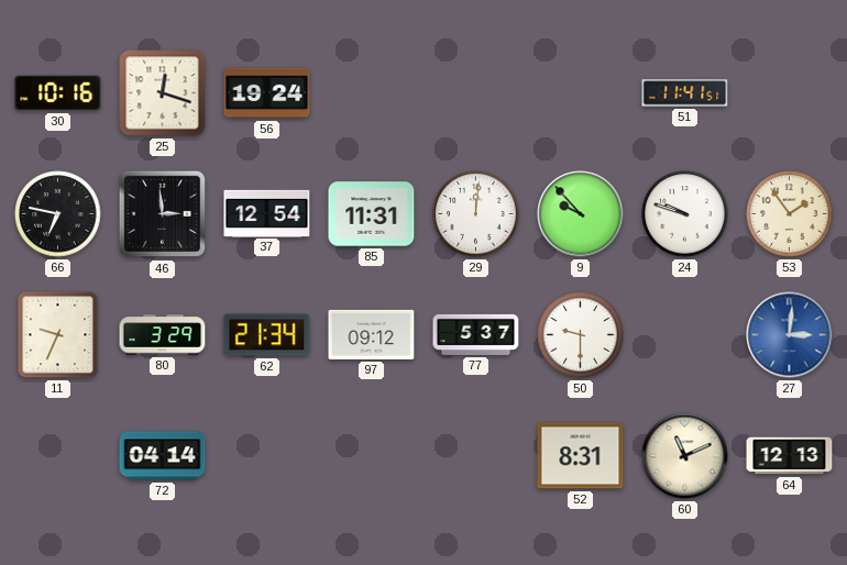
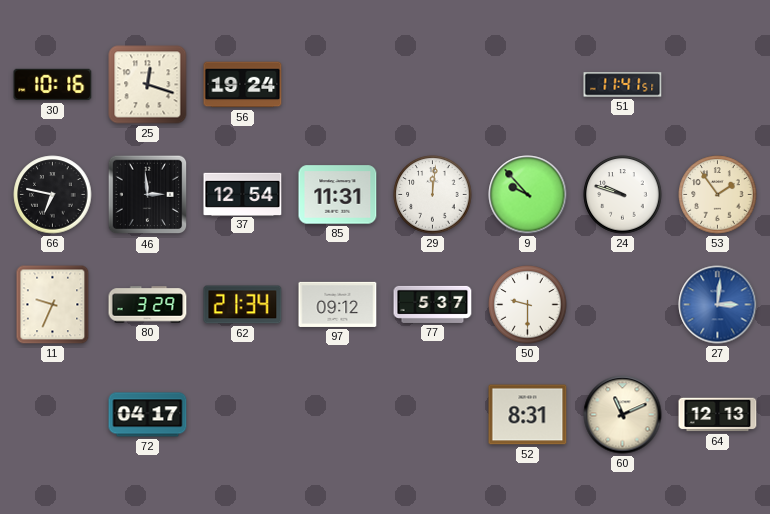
72: 04:14 -> 04:17 (148, 415)
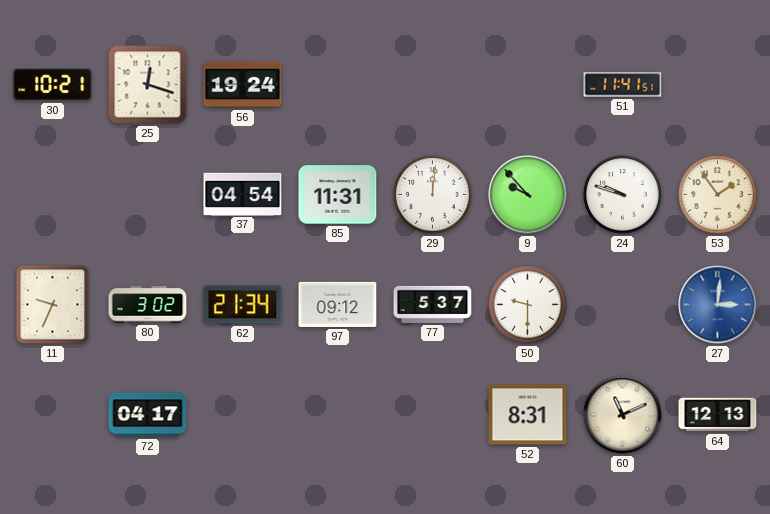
30: 10:16 -> 10:21 (53, 85)
66: 6:47 -> none (53, 195)
46: 2:59 -> none (148, 195)
37: 12:54 -> 04:54 (243, 194)
80: 3:29 -> 3:02 (148, 305)
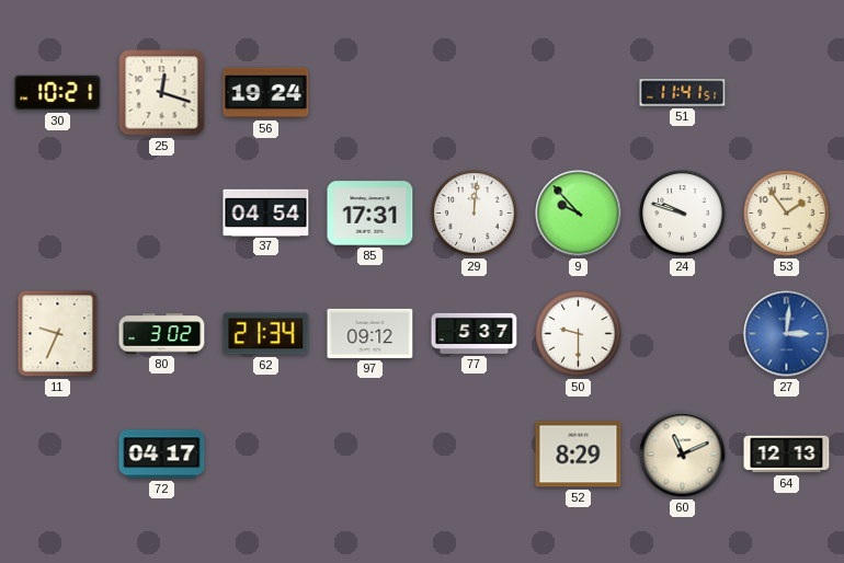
85: 11:31 -> 17:31 (370, 214)
52: 8:31 -> 8:29 (579, 455)
